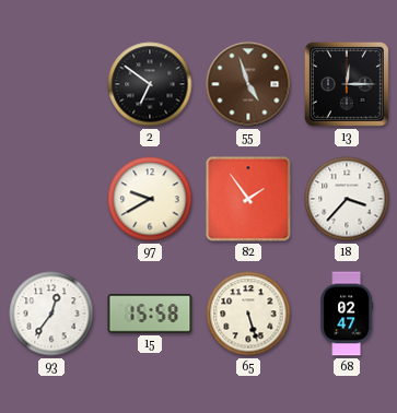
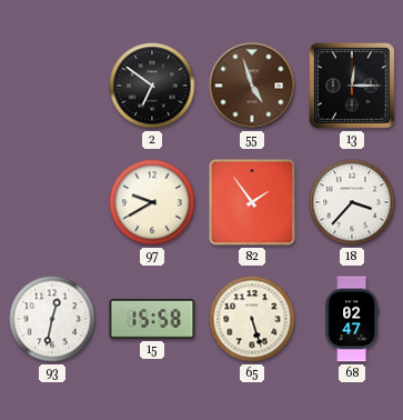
93: 12:36 -> 12:32 (52, 319)
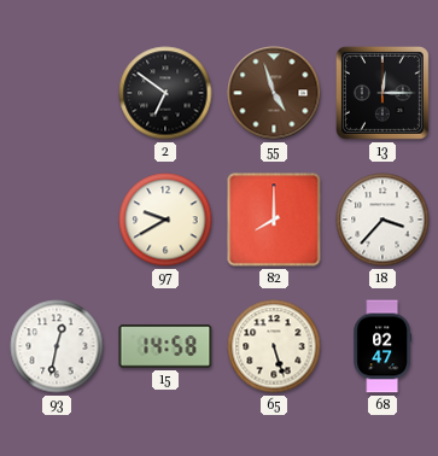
82: 1:54 -> 8:00 (274, 220)
15: 15:58 -> 14:58 (165, 346)
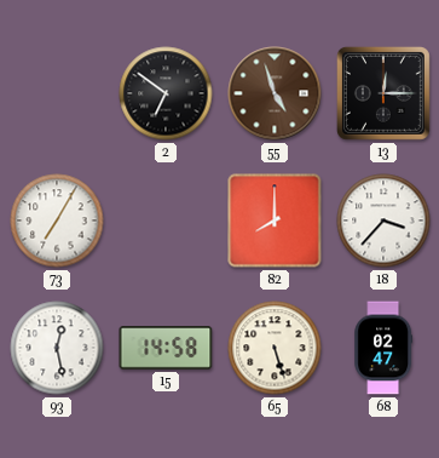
73: none -> 7:05 (57, 221)
97: 9:40 -> none (165, 220)
93: 12:32 -> 12:28 (57, 348)
